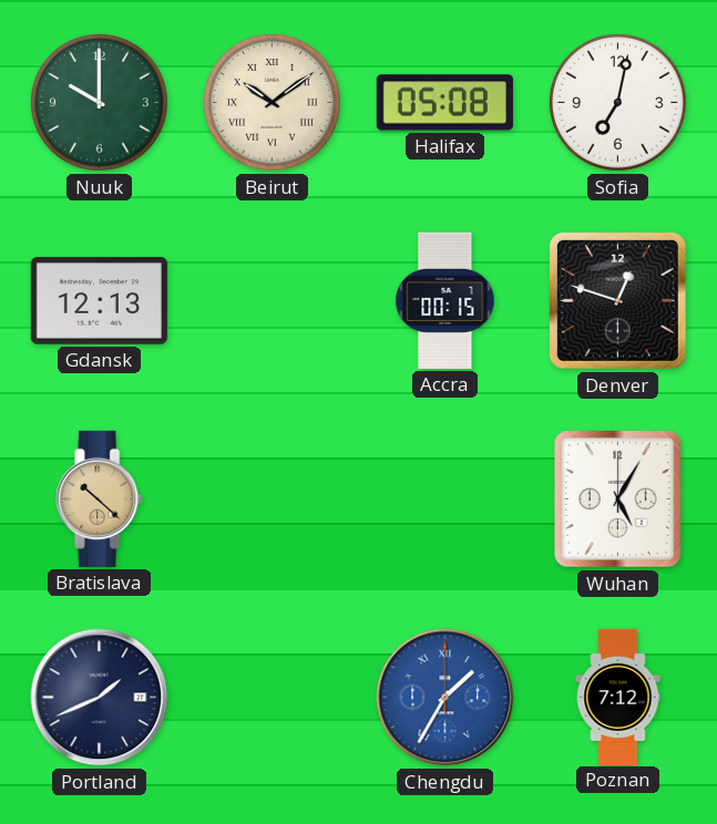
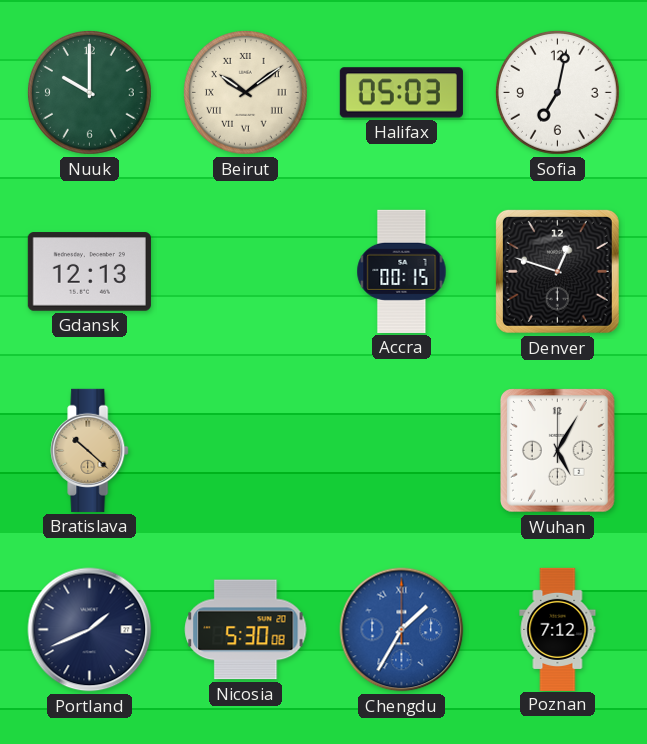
Halifax: 05:08 -> 05:03 (401, 93)
Nicosia: none -> 5:30 (246, 630)
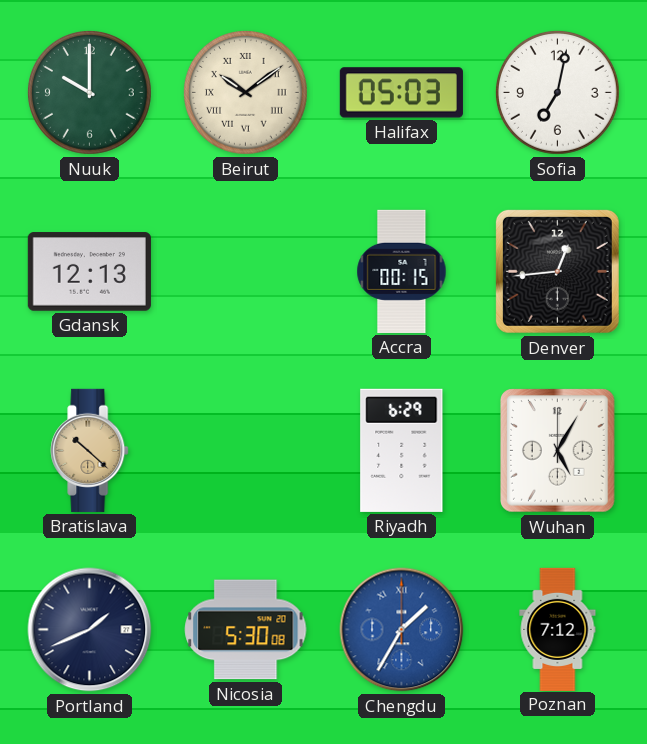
Denver: 12:48 -> 12:44 (557, 271)
Riyadh: none -> 6:29 (402, 450)
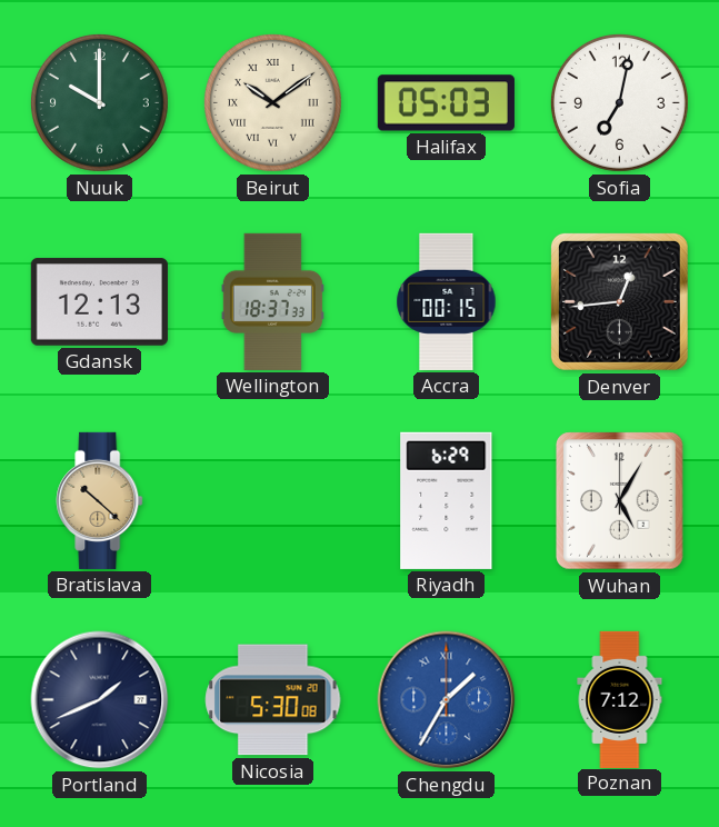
Wellington: none -> 18:37 (272, 301)
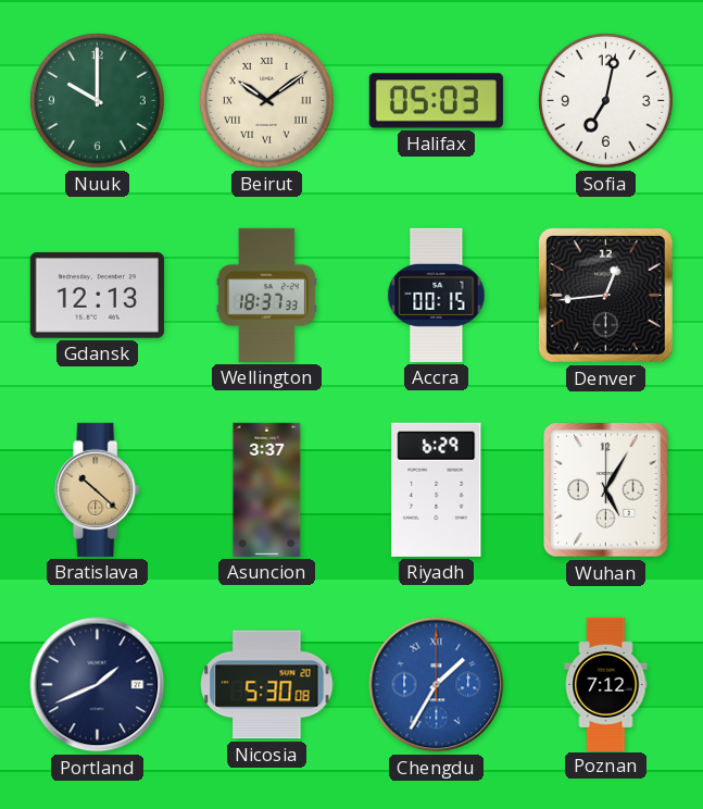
Asuncion: none -> 3:37 (267, 489)
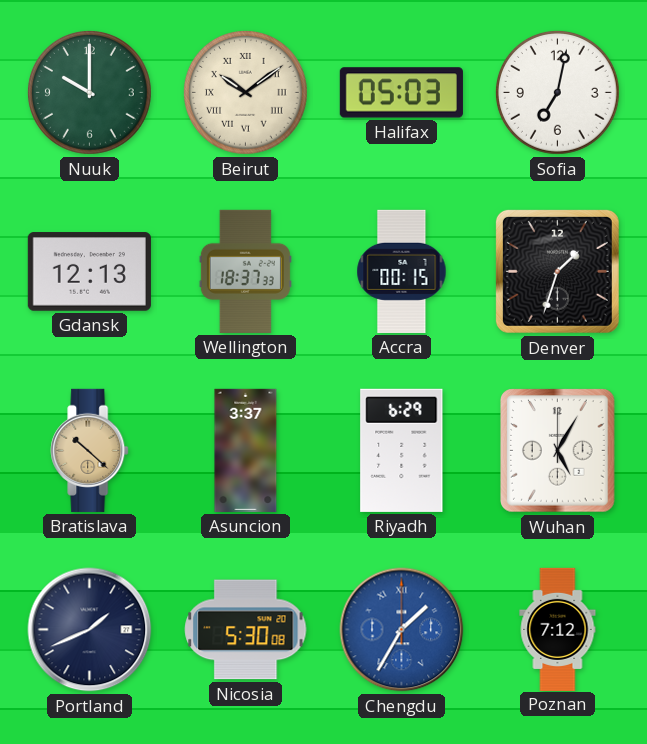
Denver: 12:44 -> 1:33 (557, 271)
